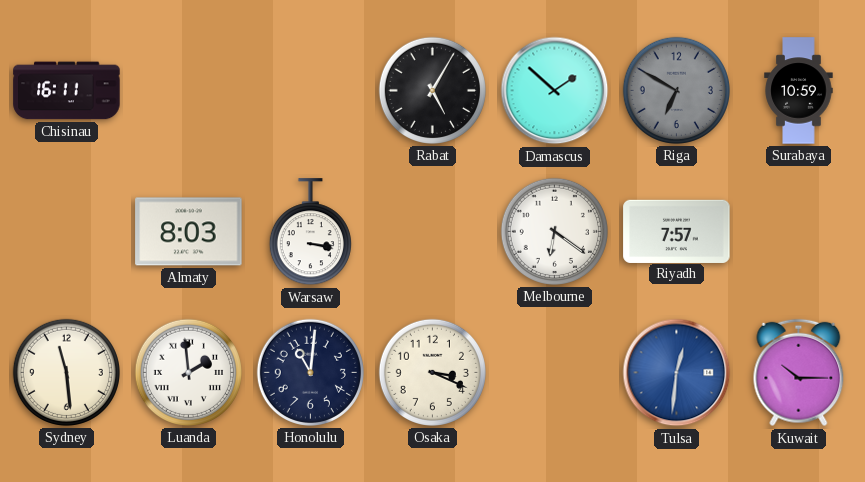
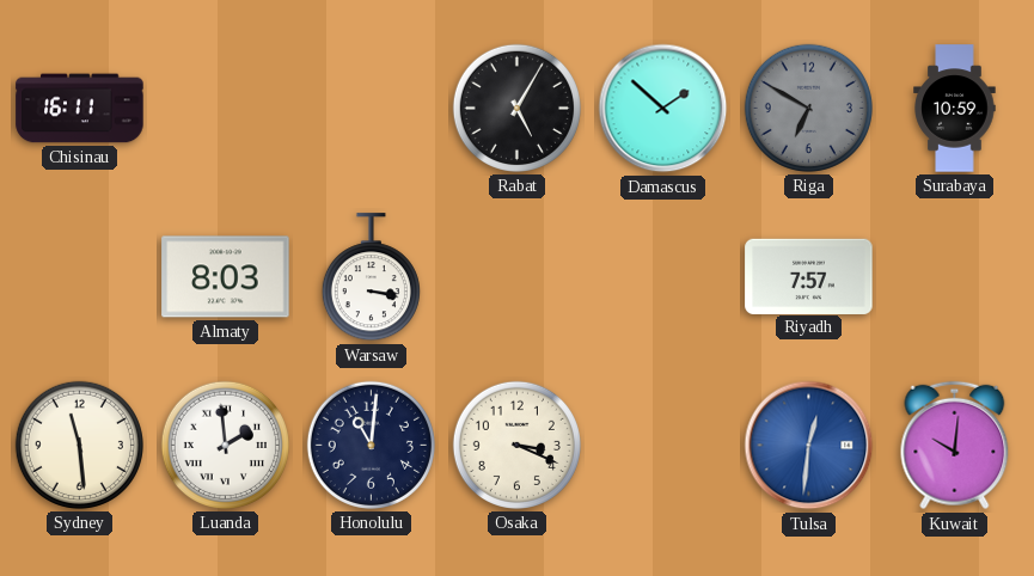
Melbourne: 6:21 -> none (554, 231)
Kuwait: 10:15 -> 10:01 (955, 446)
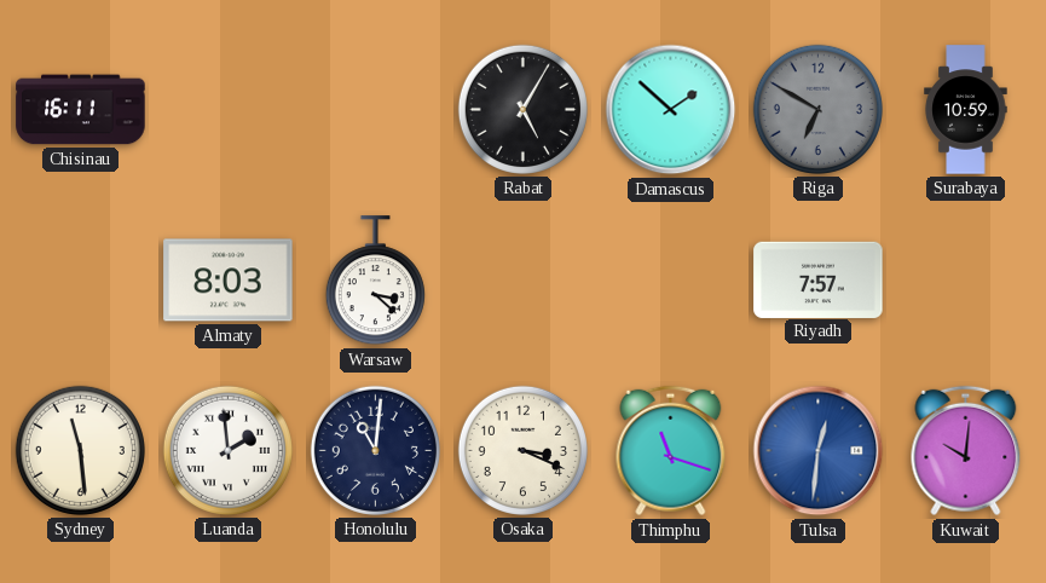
Warsaw: 3:17 -> 3:22 (375, 281)
Thimphu: none -> 11:18 (671, 451)
